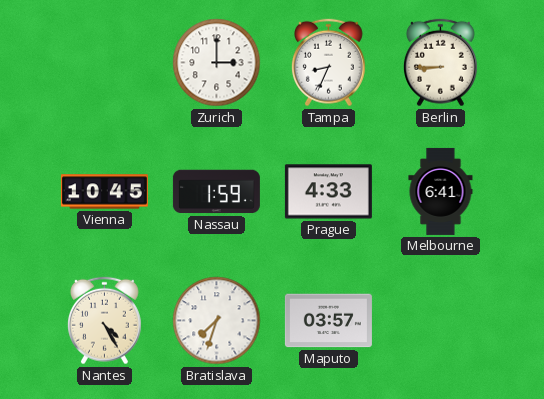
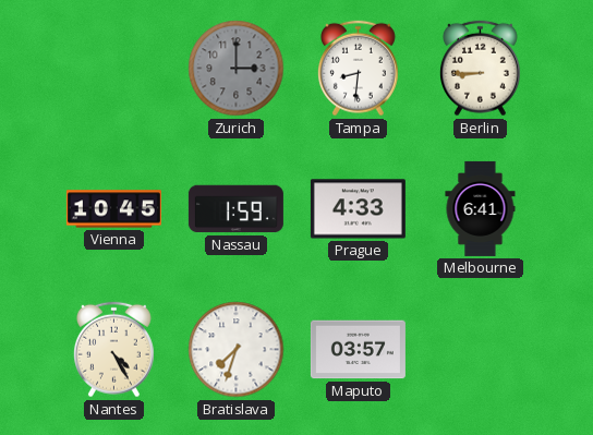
Zurich dial: white -> grey (237, 69)
Tampa: 8:34 -> 8:31 (358, 69)
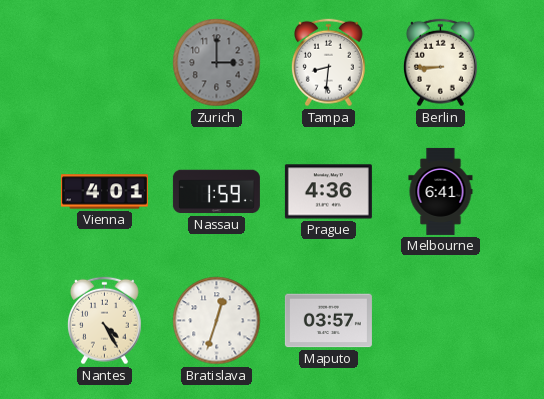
Vienna: 10:45 -> 4:01 (104, 192)
Prague: 4:33 -> 4:36 (328, 192)
Bratislava: 7:33 -> 12:33 (217, 321)
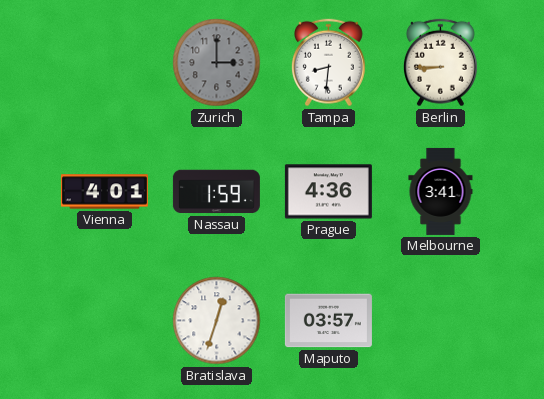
Melbourne: 6:41 -> 3:41 (441, 191)
Nantes: 4:25 -> none (104, 321)
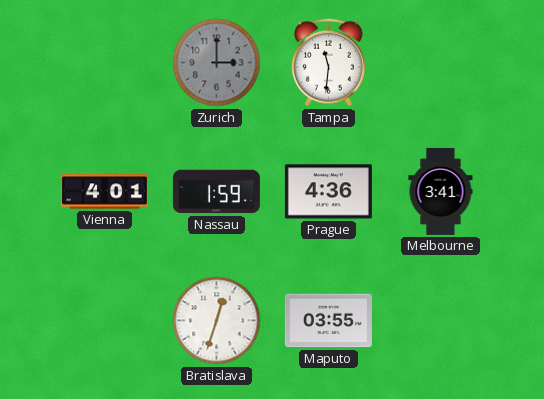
Tampa: 8:31 -> 11:31 (328, 63)
Berlin: 8:45 -> none (440, 63)
Maputo: 03:57 -> 03:55 (328, 321)
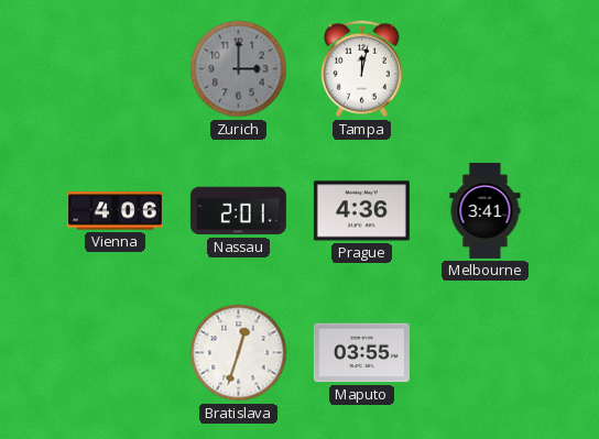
Tampa: 11:31 -> 12:02 (361, 69)
Vienna: 4:01 -> 4:06 (115, 211)
Nassau: 1:59 -> 2:01 (238, 211)
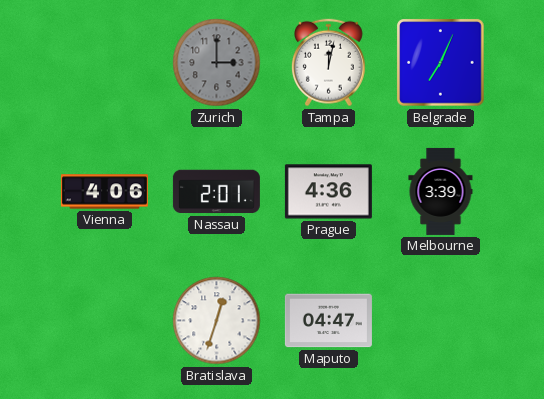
Belgrade: none -> 7:04 (441, 63)
Melbourne: 3:41 -> 3:39 (441, 191)
Maputo: 03:55 -> 04:47 (328, 321)
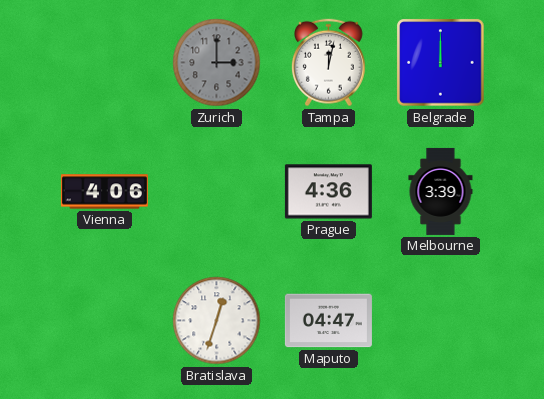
Belgrade: 7:04 -> 12:00 (441, 63)
Nassau: 2:01 -> none (216, 192)
